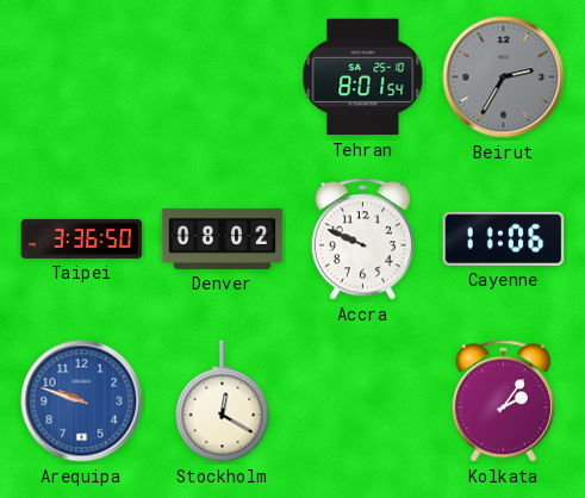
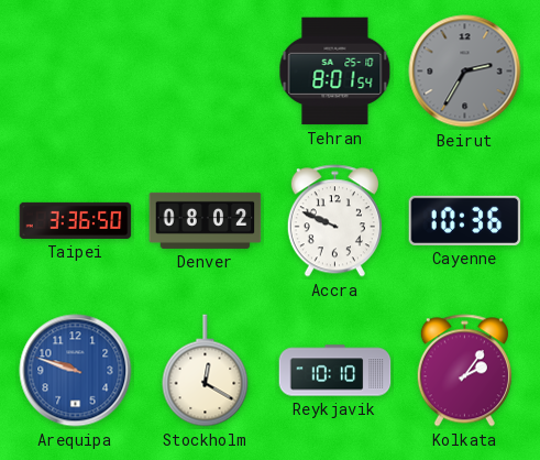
Cayenne: 11:06 -> 10:36 (465, 220)
Reykjavik: none -> 10:10 (335, 371)
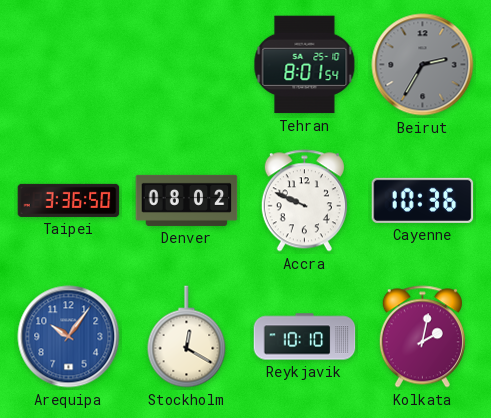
Arequipa: 9:48 -> 10:06 (69, 337)
Kolkata: 2:06 -> 2:02 (422, 337)
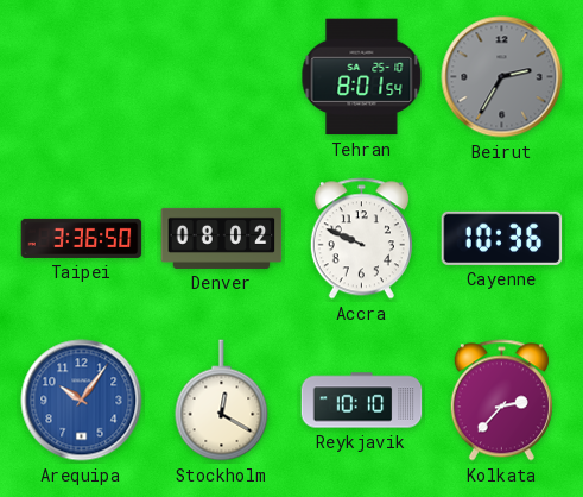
Kolkata: 2:02 -> 2:37 (501, 401)
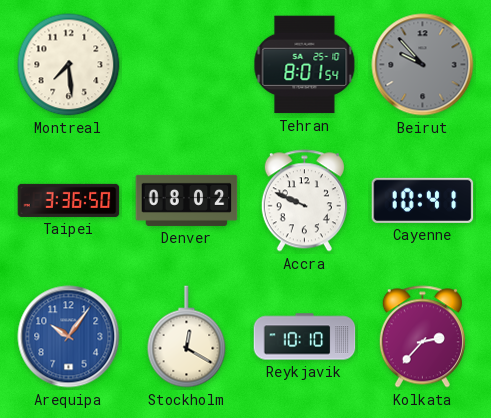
Montreal: none -> 7:29 (69, 65)
Beirut: 2:35 -> 9:53 (423, 65)
Cayenne: 10:36 -> 10:41 (423, 200)
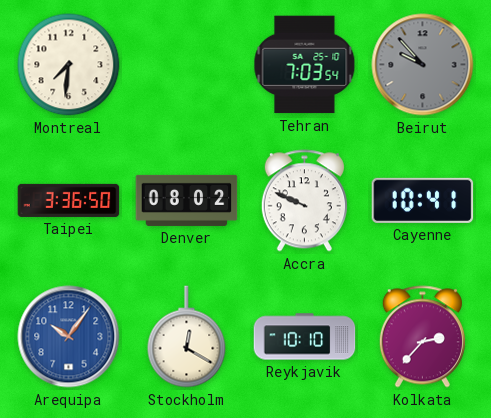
Montreal: 7:29 -> 7:31 (69, 65)
Tehran: 8:01 -> 7:03 (305, 65)
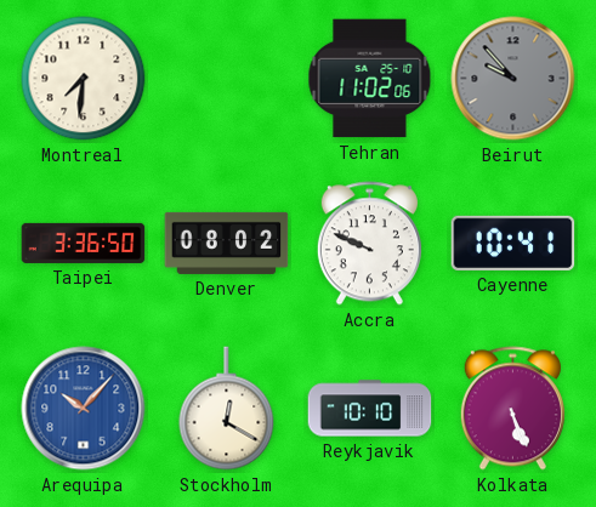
Tehran: 7:03 -> 11:02 (370, 79)
Arequipa: 10:06 -> 10:07 (84, 409)
Kolkata: 2:37 -> 5:26 (512, 409)
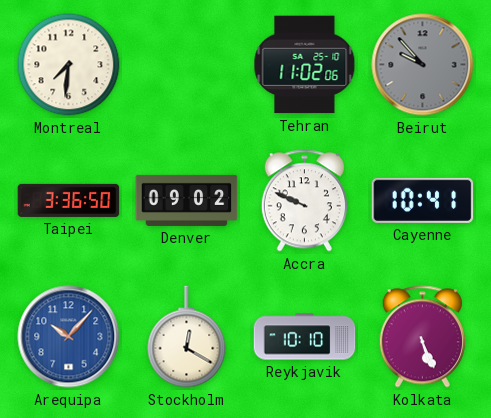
Denver: 08:02 -> 09:02 (187, 200)
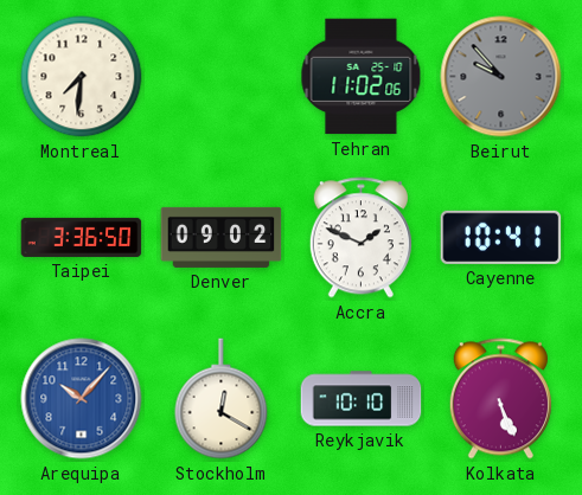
Accra: 9:49 -> 1:49 (360, 238)
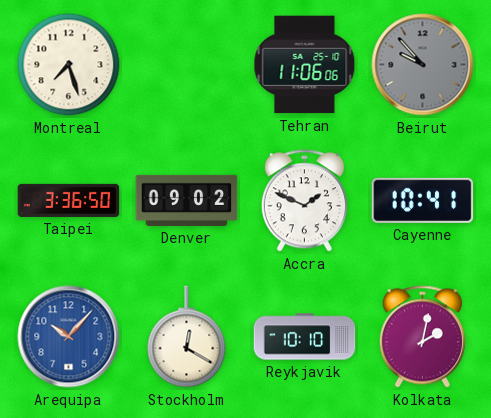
Montreal: 7:31 -> 7:27 (69, 65)
Tehran: 11:02 -> 11:06 (305, 65)
Kolkata: 5:26 -> 2:02 (422, 337)
